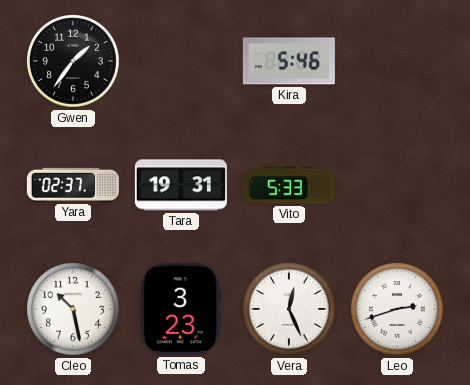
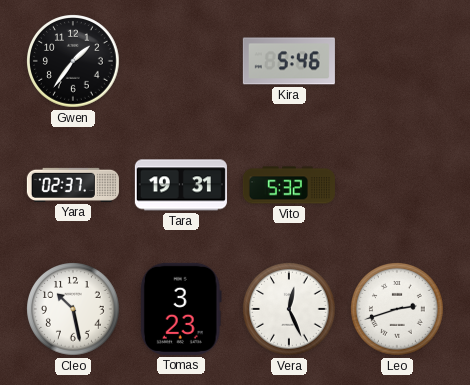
Vito: 5:33 -> 5:32 (289, 185)
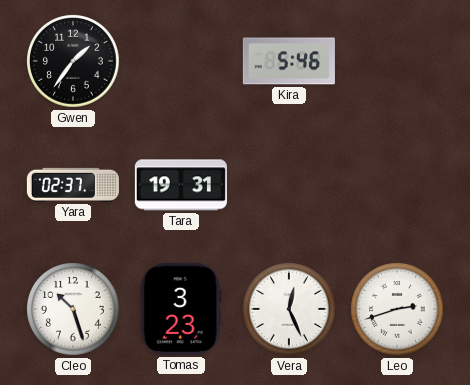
Vito: 5:32 -> none (289, 185)
Cleo: 10:28 -> 10:27 (74, 310)
